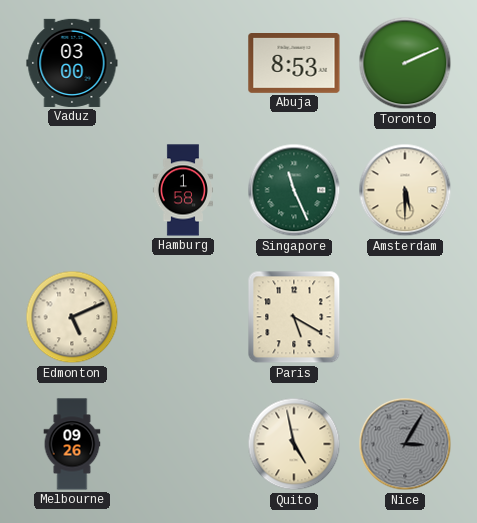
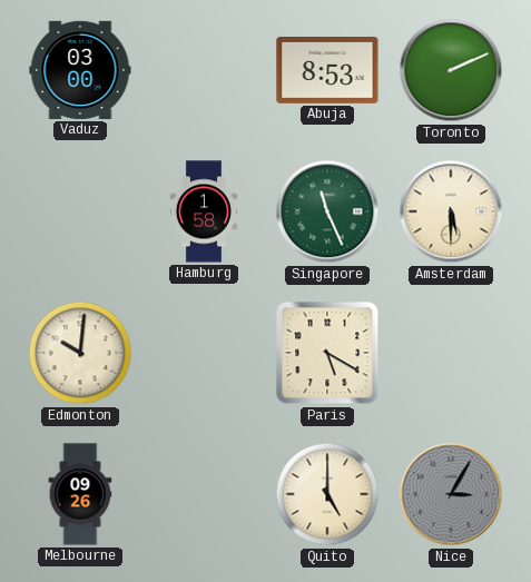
Edmonton: 5:11 -> 10:01 (80, 353)
Quito: 4:58 -> 5:00 (327, 494)
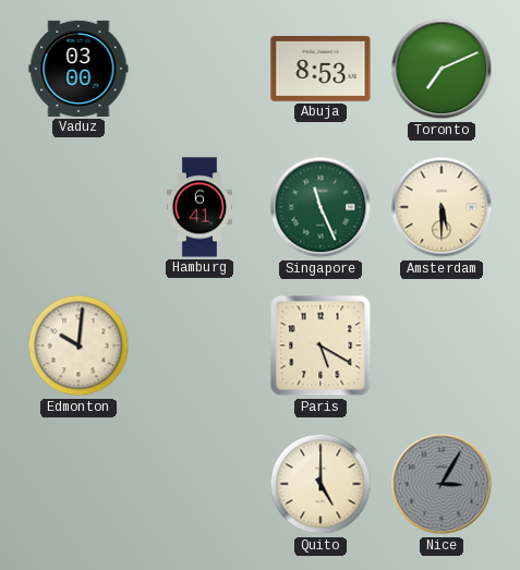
Toronto: 2:11 -> 7:11 (442, 69)
Hamburg: 1:58 -> 6:41 (198, 207)
Melbourne: 09:26 -> none (80, 494)
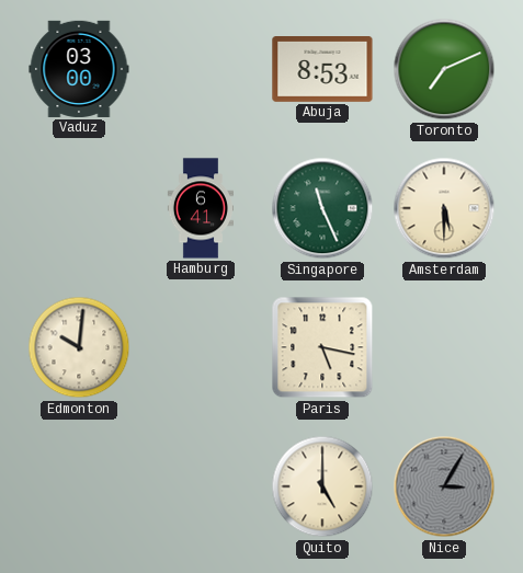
Paris: 5:20 -> 5:17 (322, 347)
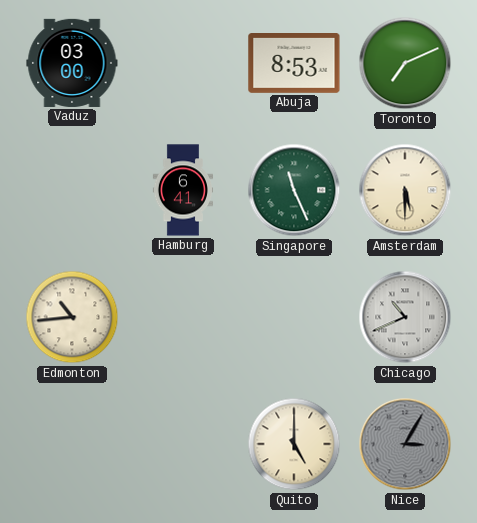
Edmonton: 10:01 -> 10:44 (72, 317)
Paris: 5:17 -> none (322, 347)
Chicago: none -> 10:41 (405, 317)
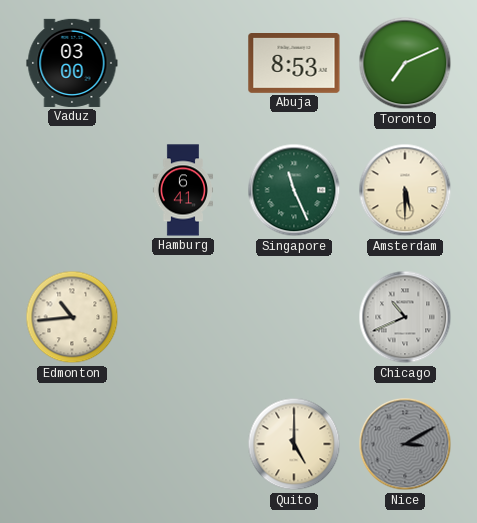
Nice: 3:05 -> 3:10 (405, 444)
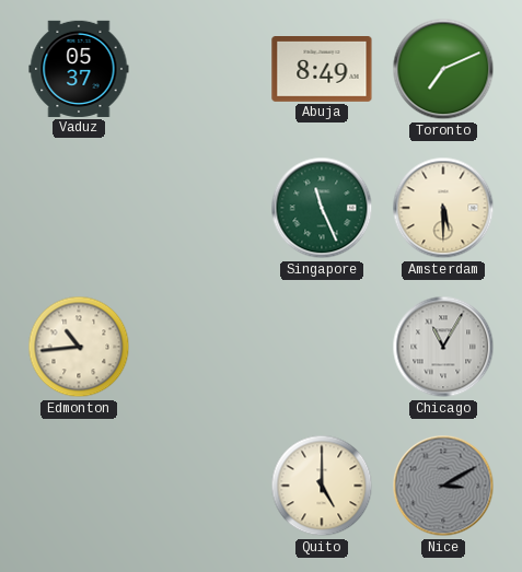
Vaduz: 03:00 -> 05:37 (79, 69)
Abuja: 8:53 -> 8:49 (322, 70)
Hamburg: 6:41 -> none (182, 190)
Chicago: 10:41 -> 11:05 (443, 347)
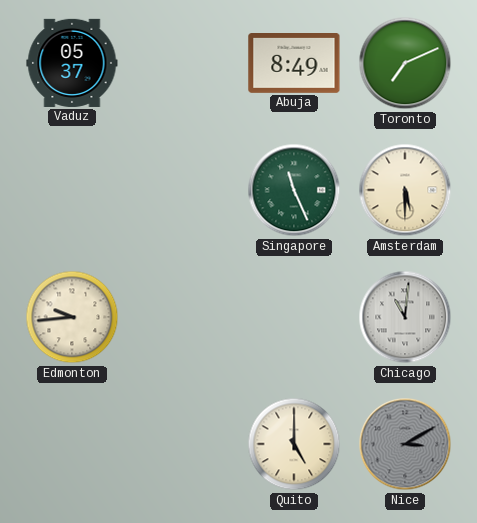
Edmonton: 10:44 -> 9:44 (72, 317)
Chicago: 11:05 -> 11:01 (405, 317)
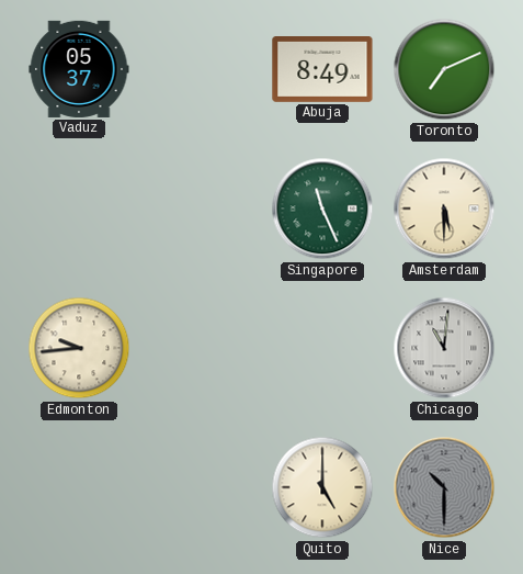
Nice: 3:10 -> 10:30 (444, 487)
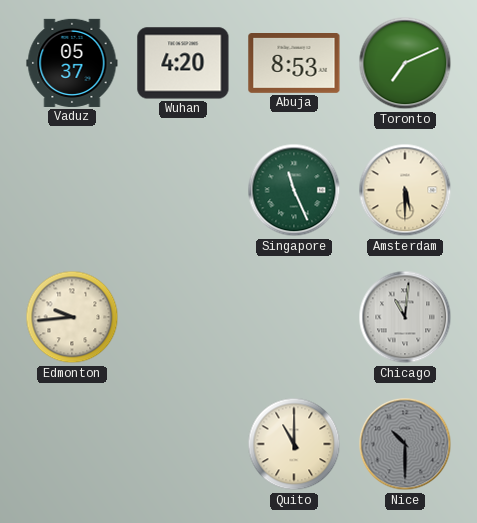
Wuhan: none -> 4:20 (183, 63)
Abuja: 8:49 -> 8:53 (294, 64)
Quito: 5:00 -> 11:00 (294, 444)
